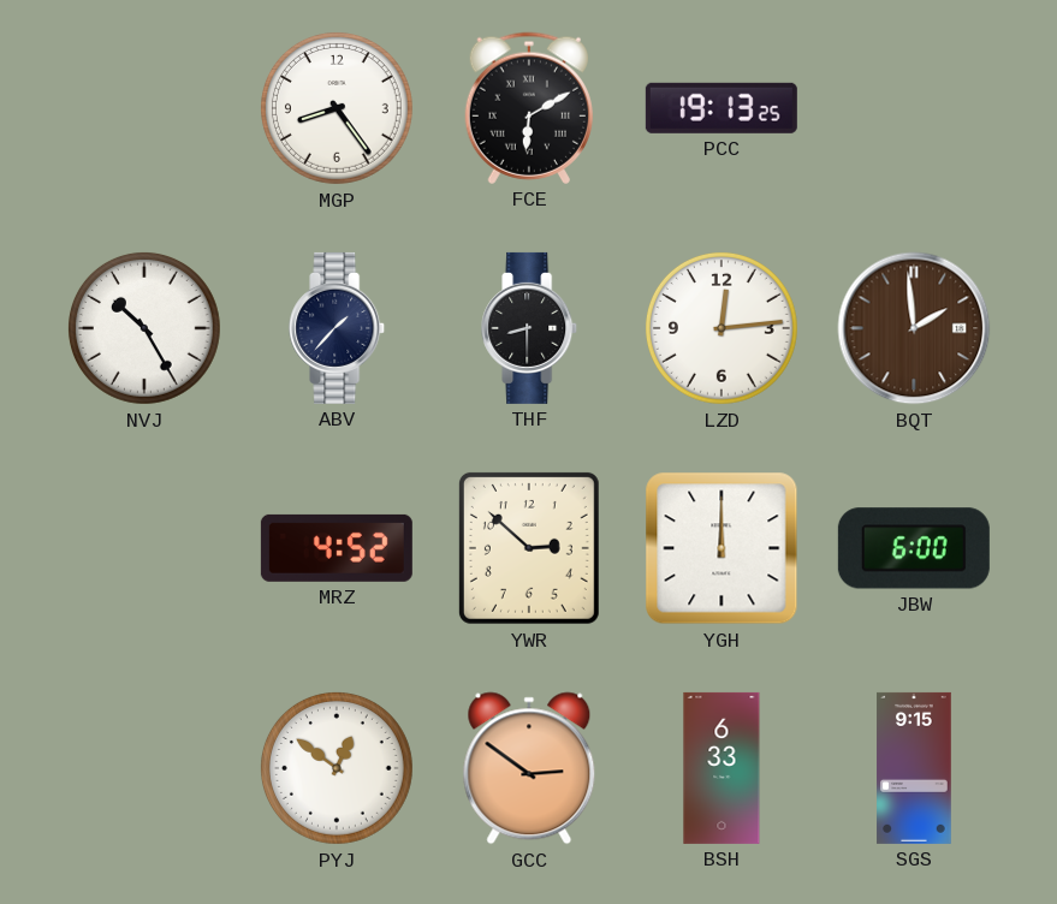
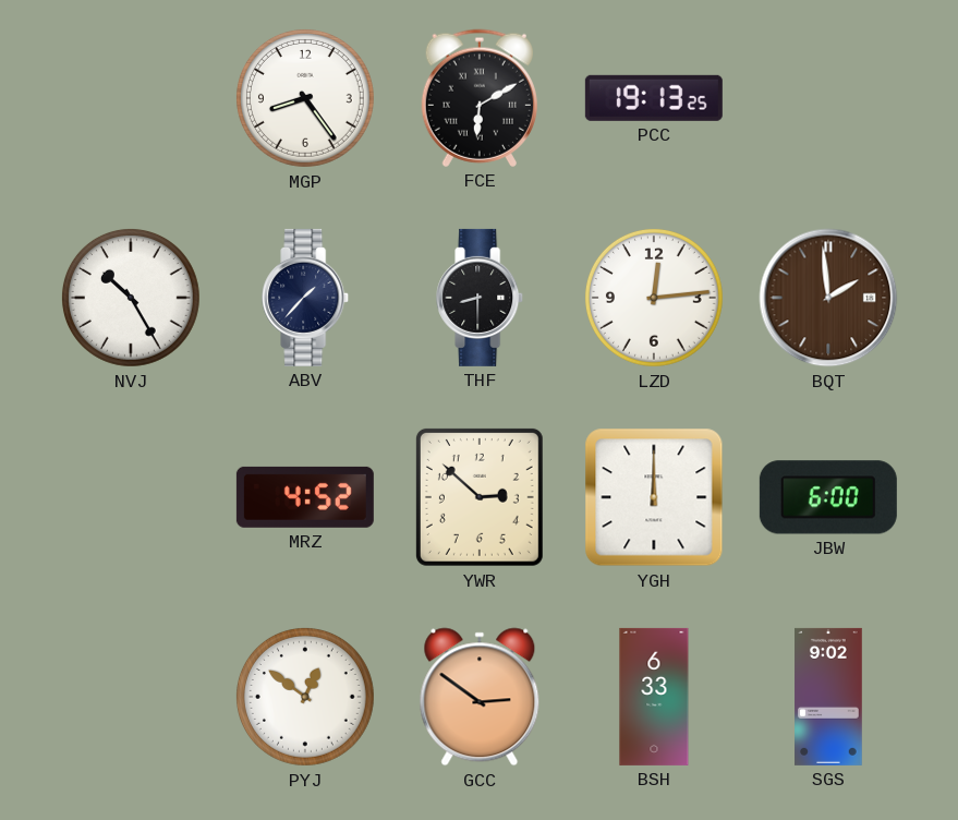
SGS: 9:15 -> 9:02 (828, 697)
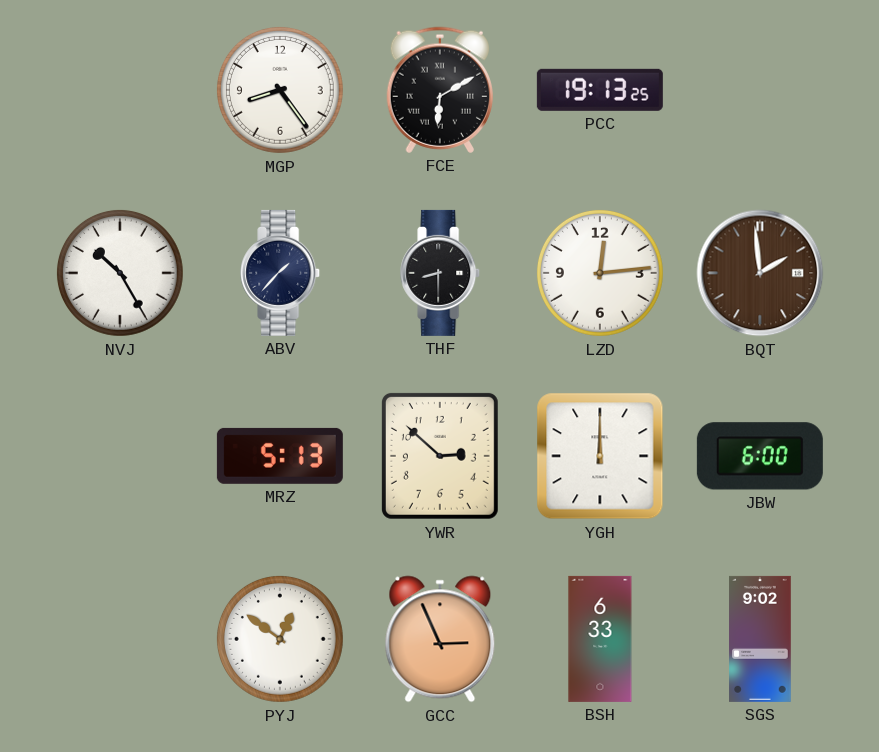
MRZ: 4:52 -> 5:13 (280, 456)
GCC: 2:51 -> 2:56 (440, 639)
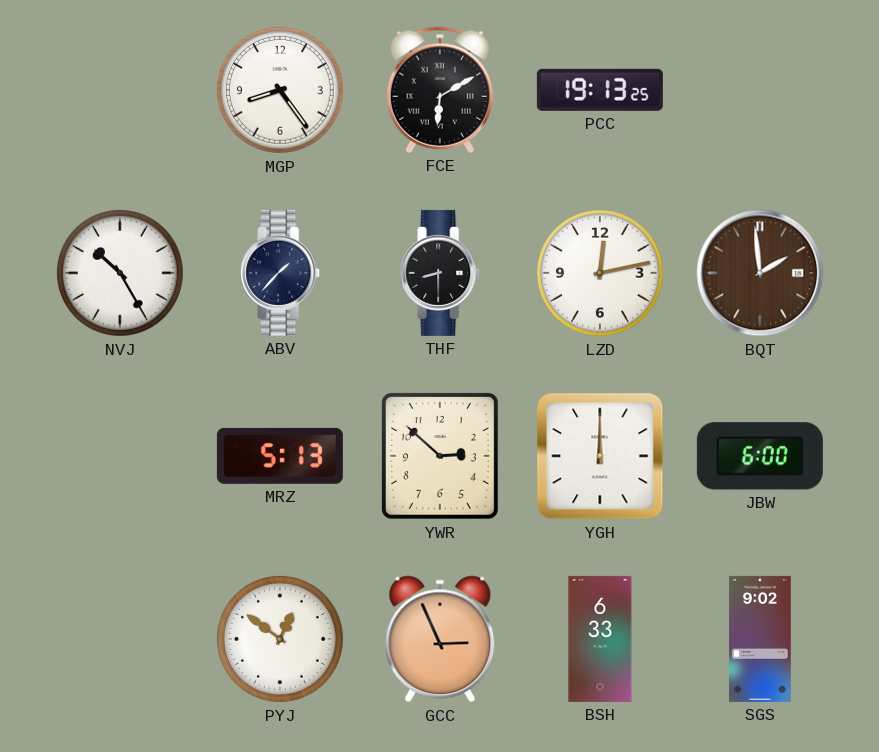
LZD: 12:14 -> 12:13 (600, 273)
